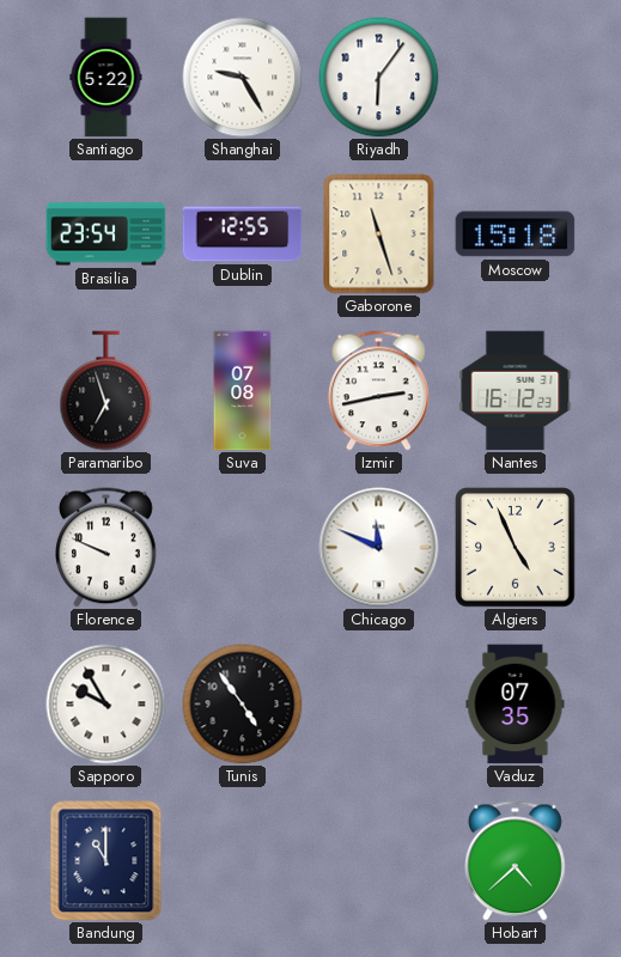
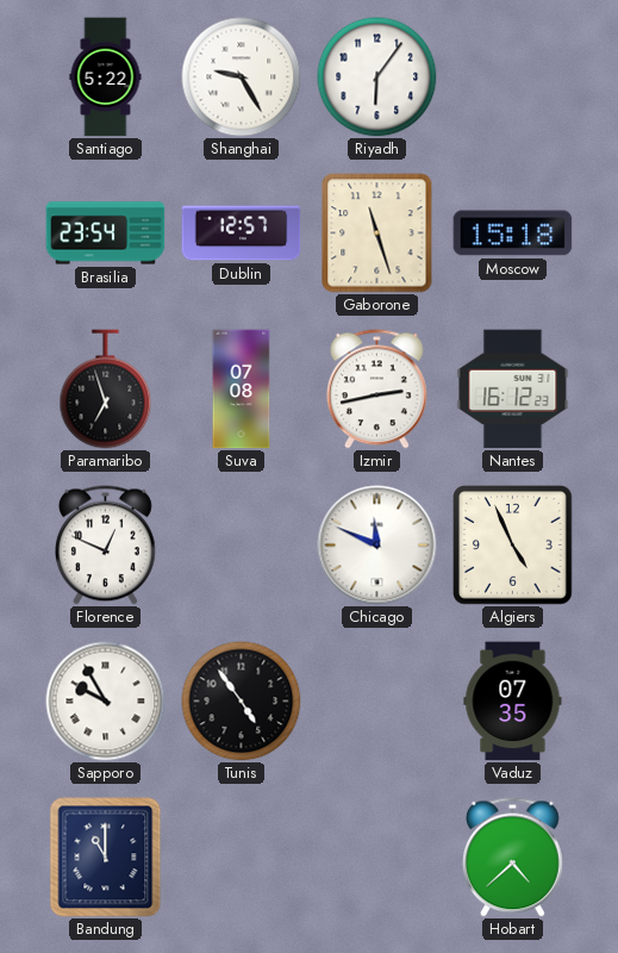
Dublin: 12:55 -> 12:57 (242, 233)
Florence: 9:49 -> 12:49 (106, 546)
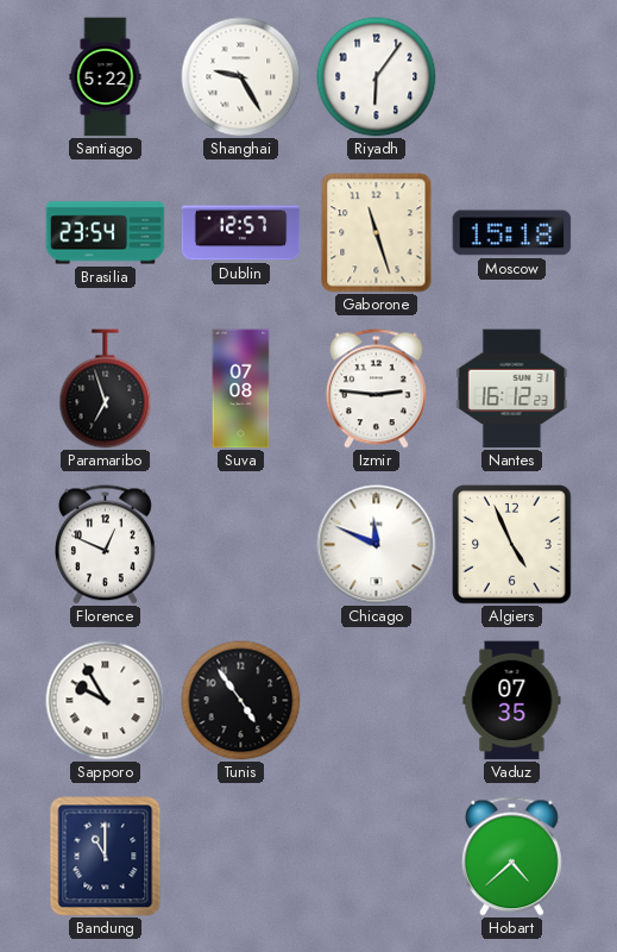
Izmir: 2:43 -> 2:46 (377, 389)
